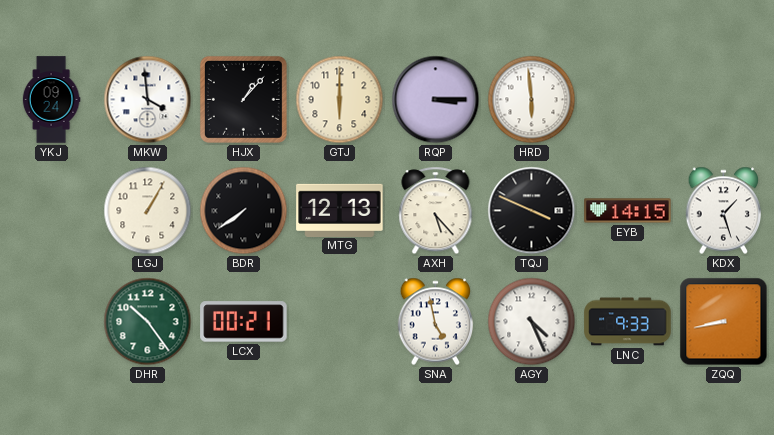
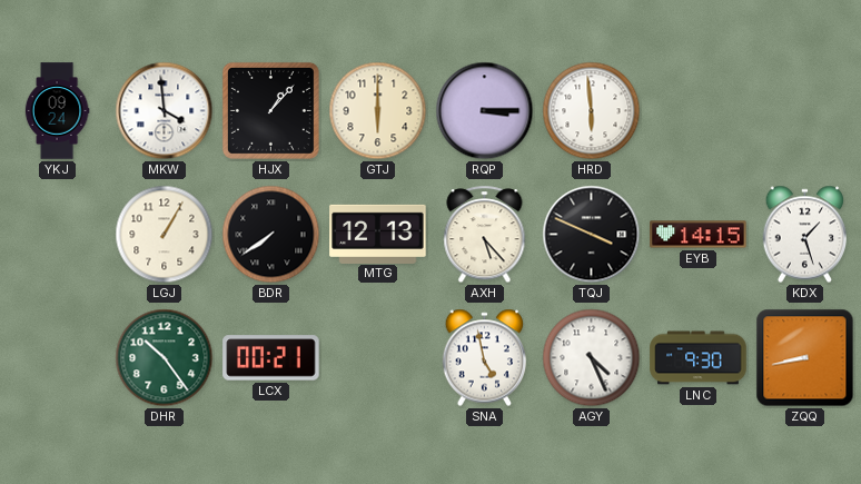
LNC: 9:33 -> 9:30 (699, 358)
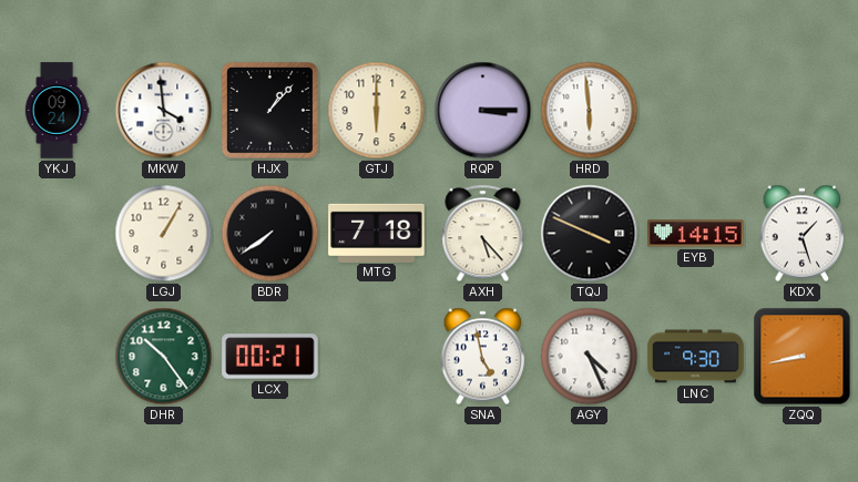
MTG: 12:13 -> 7:18 (377, 233)
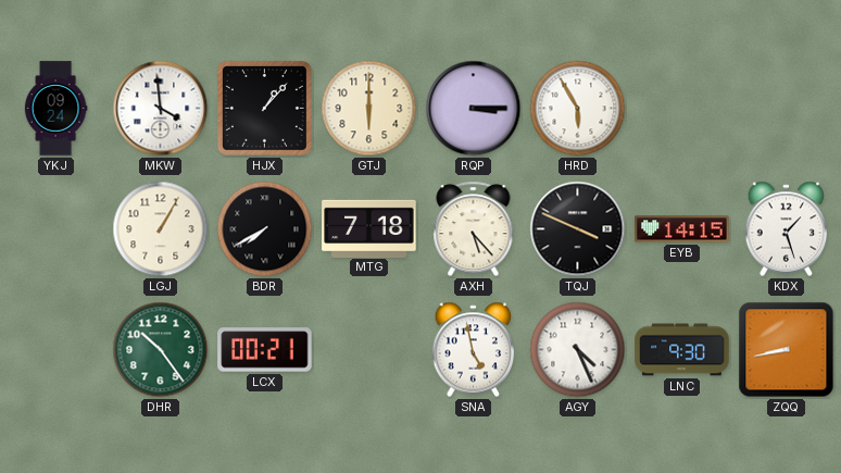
HRD: 5:59 -> 5:55 (578, 109)
BDR: 7:39 -> 7:40 (265, 229)
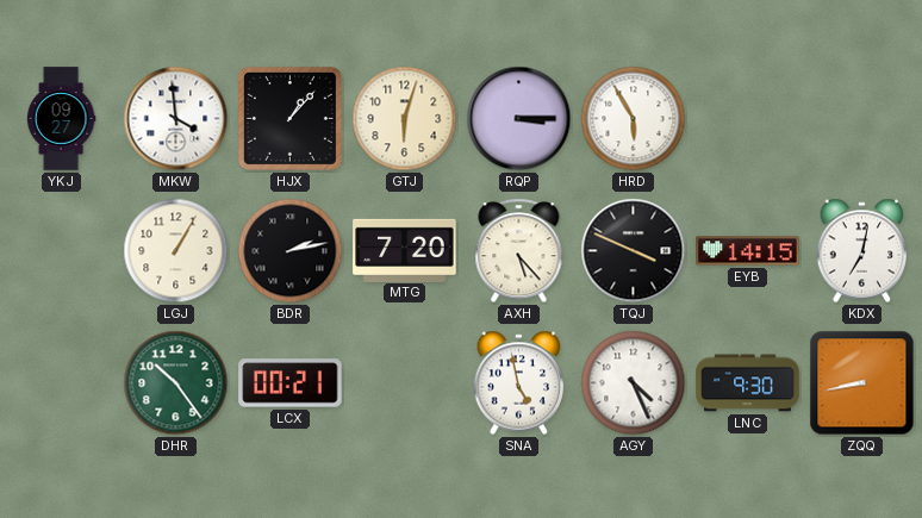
YKJ: 09:24 -> 09:27 (61, 119)
GTJ: 6:00 -> 6:03 (405, 119)
BDR: 7:40 -> 2:13 (291, 251)
MTG: 7:18 -> 7:20 (405, 250)
KDX: 1:27 -> 7:02 (862, 251)
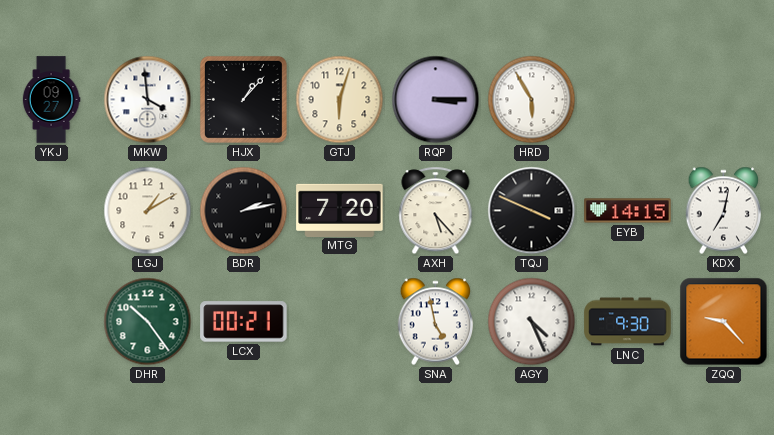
LGJ: 1:05 -> 1:10 (148, 211)
ZQQ: 8:43 -> 9:23 (724, 322)
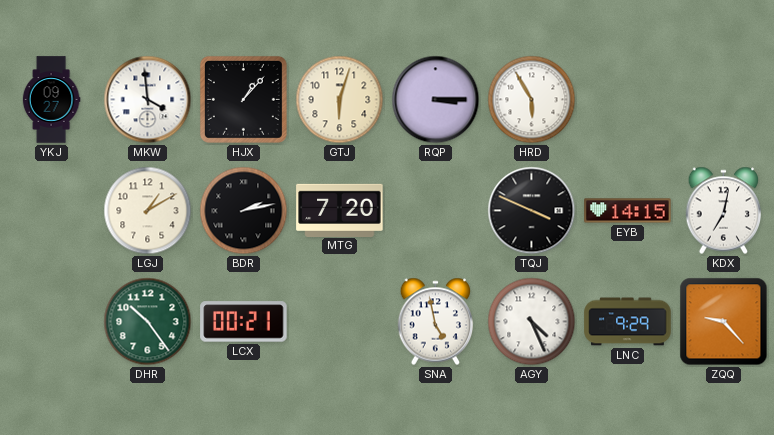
AXH: 5:23 -> none (436, 211)
LNC: 9:30 -> 9:29 (628, 322)
